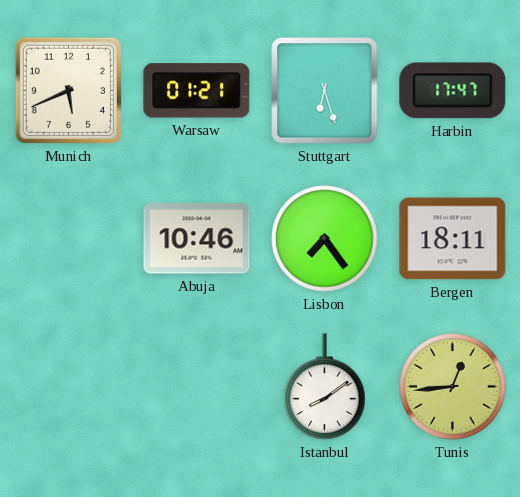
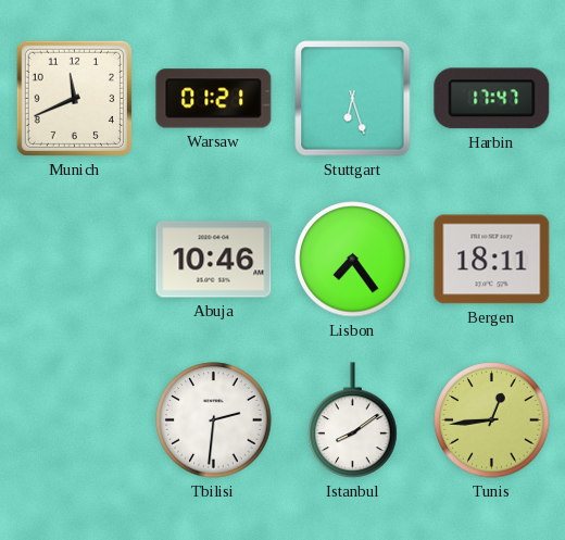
Munich: 5:41 -> 11:41 (74, 98)
Tbilisi: none -> 2:31 (214, 420)
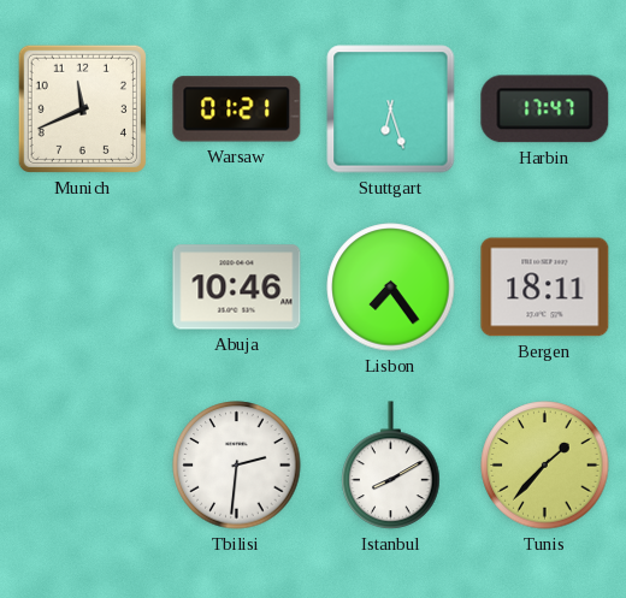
Istanbul: 8:09 -> 8:10 (391, 466)
Tunis: 12:44 -> 1:37 (545, 466)
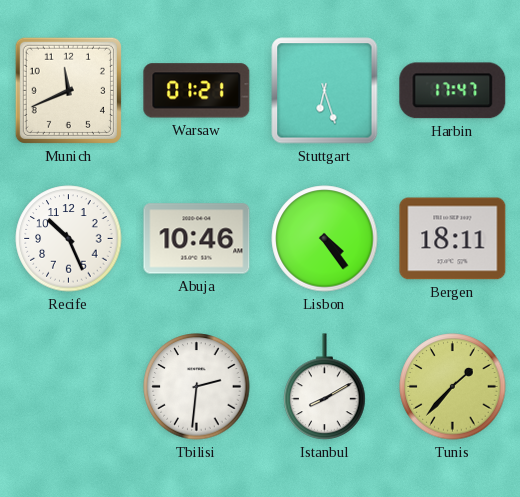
Recife: none -> 10:26 (69, 239)
Lisbon: 7:24 -> 4:24 (325, 239)
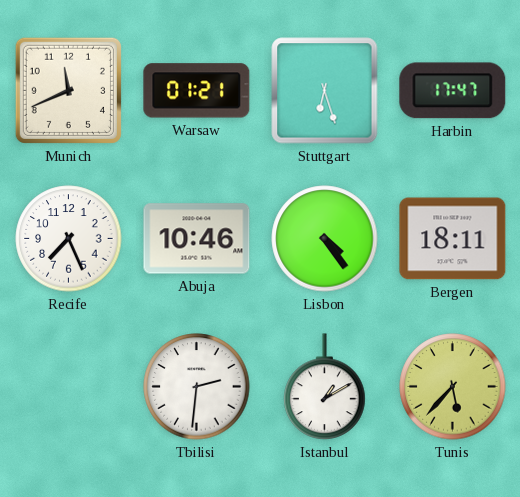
Recife: 10:26 -> 7:26 (69, 239)
Istanbul: 8:10 -> 1:10 (325, 387)
Tunis: 1:37 -> 5:37 (453, 387)
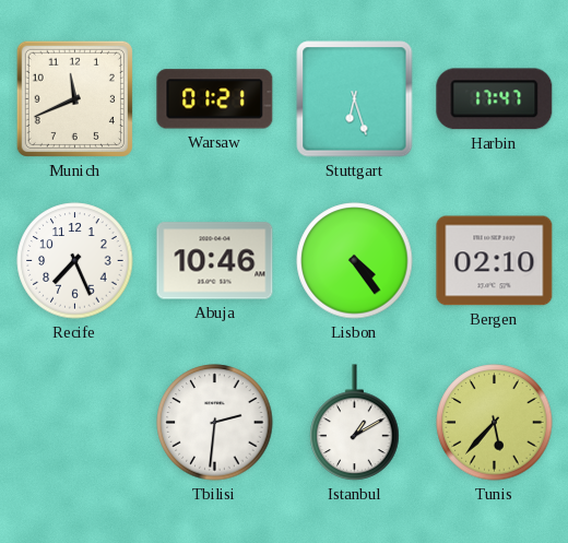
Bergen: 18:11 -> 02:10 (495, 261)
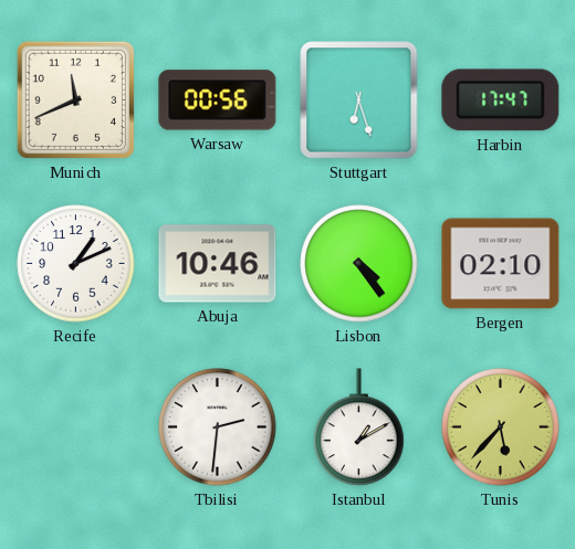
Warsaw: 01:21 -> 00:56 (218, 101)
Recife: 7:26 -> 1:11 (76, 264)
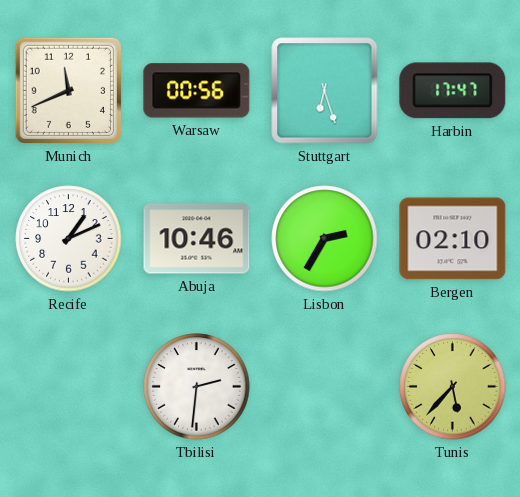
Lisbon: 4:24 -> 2:35 (325, 239)
Istanbul: 1:10 -> none (359, 427)
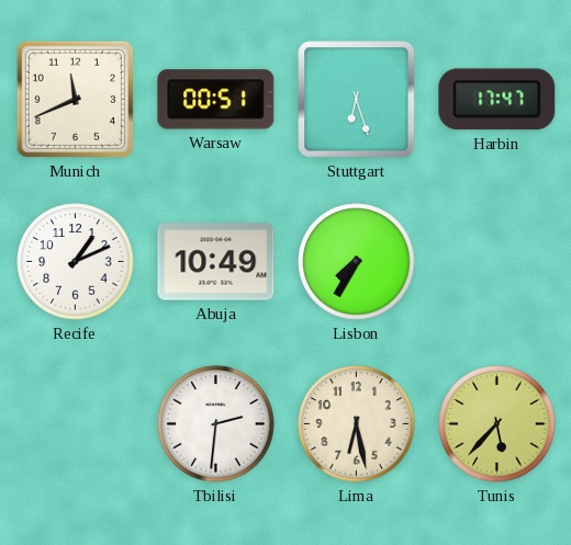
Warsaw: 00:56 -> 00:51 (216, 100)
Abuja: 10:46 -> 10:49 (216, 262)
Lisbon: 2:35 -> 7:35 (357, 262)
Bergen: 02:10 -> none (453, 239)
Lima: none -> 6:28 (357, 424)
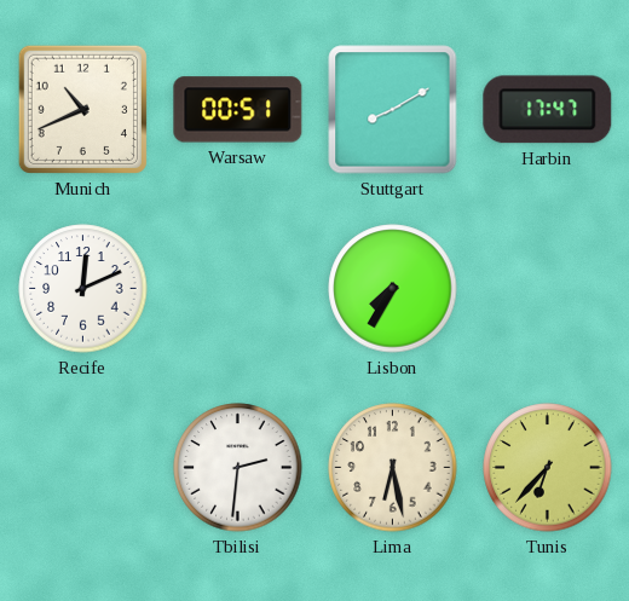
Munich: 11:41 -> 10:41 (82, 109)
Stuttgart: 6:27 -> 8:10 (393, 110)
Recife: 1:11 -> 12:11 (83, 289)
Abuja: 10:49 -> none (216, 262)
Tunis: 5:37 -> 6:37 (548, 468)
